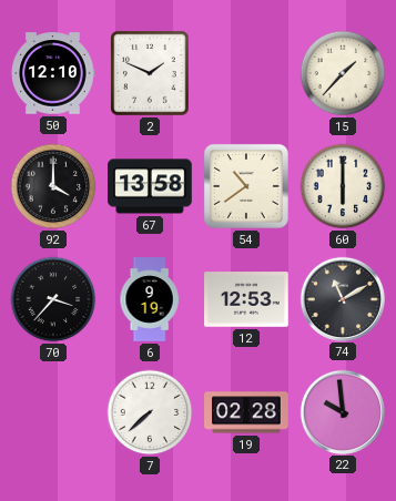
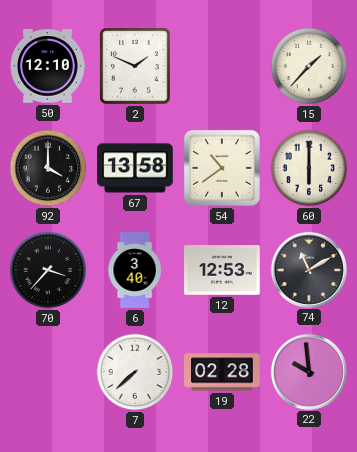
6: 9:19 -> 3:40 (135, 270)
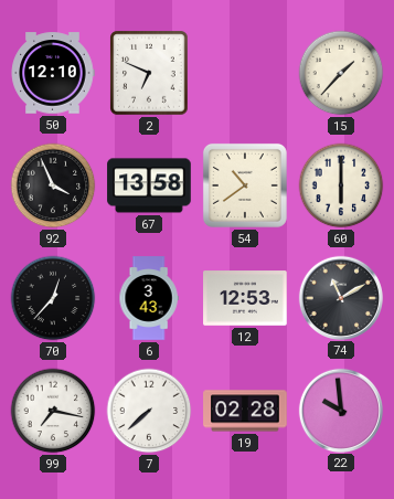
2: 1:49 -> 6:49 (149, 73)
92: 4:00 -> 3:56 (53, 185)
70: 3:37 -> 12:37 (53, 298)
6: 3:40 -> 3:43 (149, 298)
99: none -> 7:17 (53, 411)
